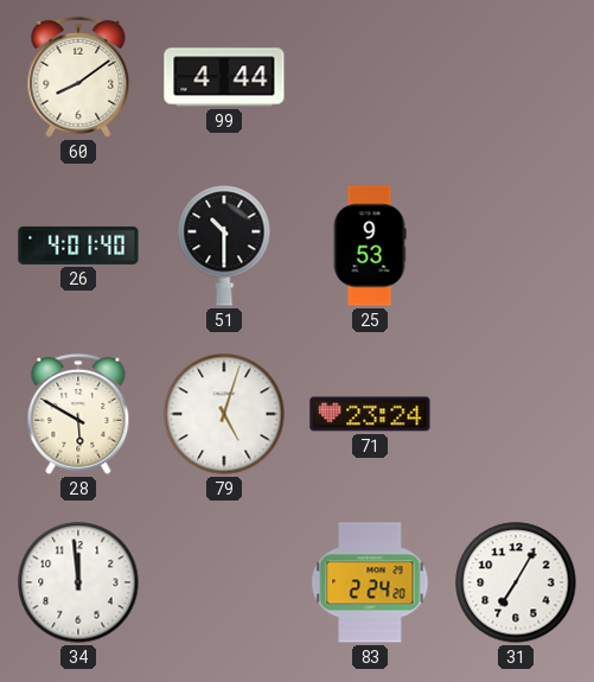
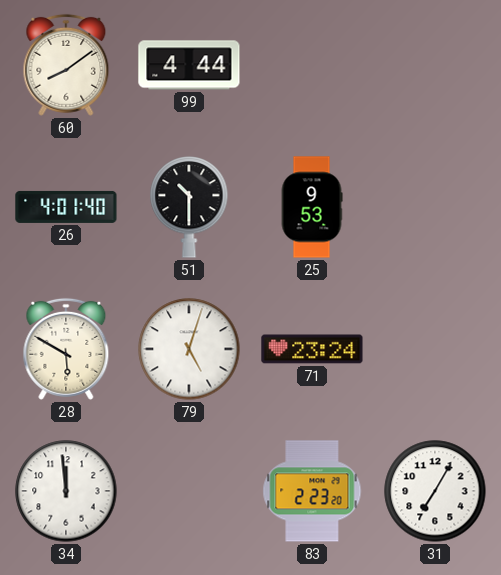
83: 2:24 -> 2:23 (312, 491)
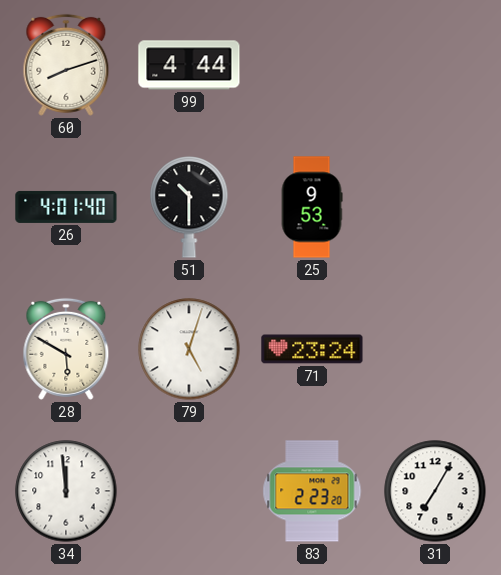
60: 8:09 -> 8:12 (66, 65)
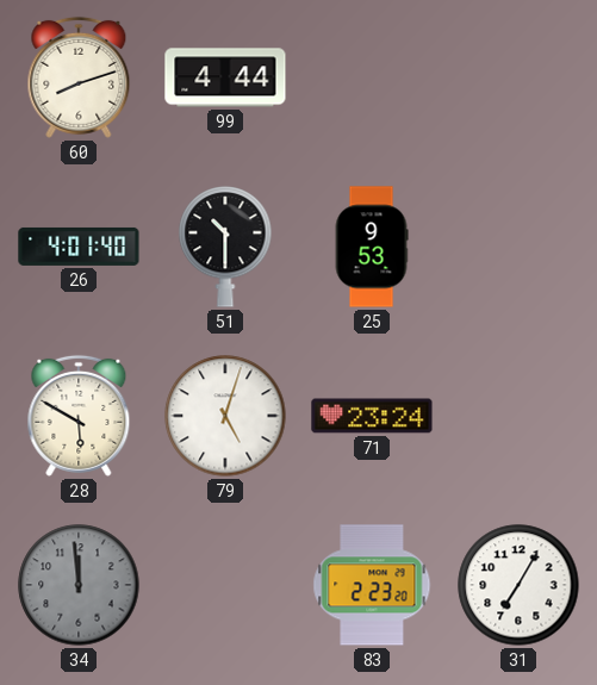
34 dial: white -> grey (79, 585)
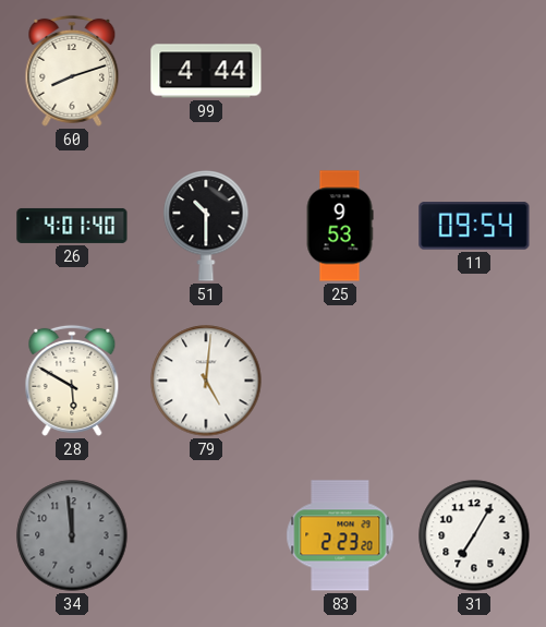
11: none -> 09:54 (474, 226)
79: 5:03 -> 5:01 (206, 381)
71: 23:24 -> none (372, 416)
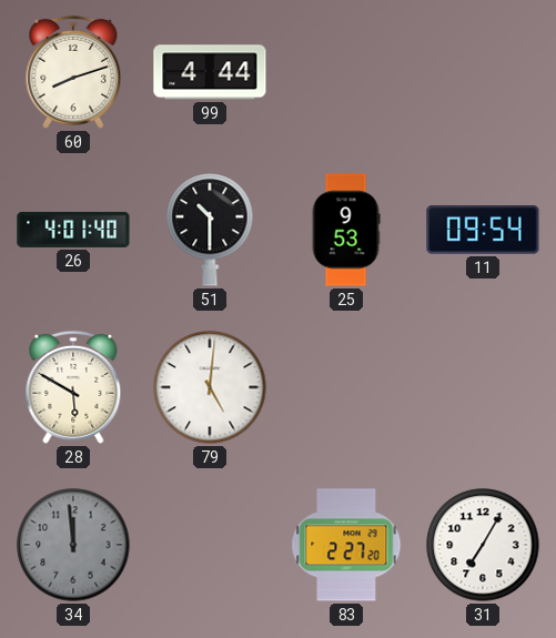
83: 2:23 -> 2:27 (346, 545)
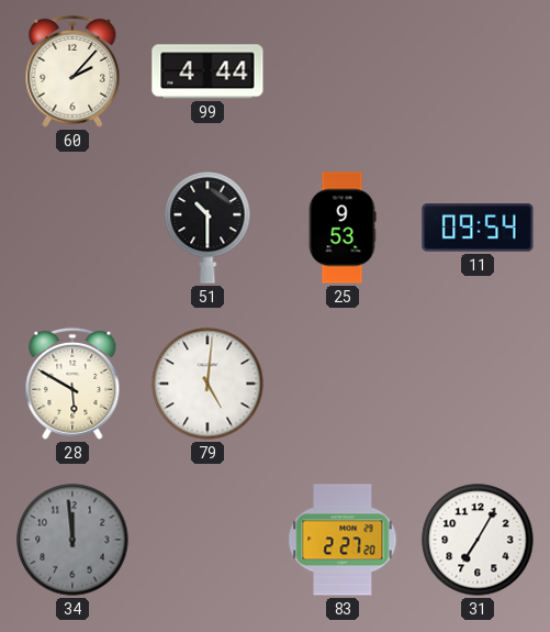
60: 8:12 -> 2:07 (72, 71)
26: 4:01 -> none (73, 230)
